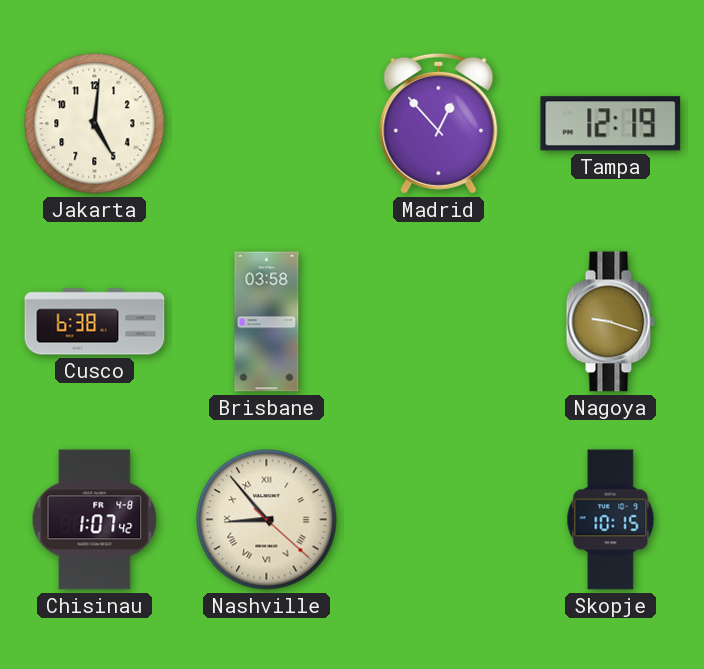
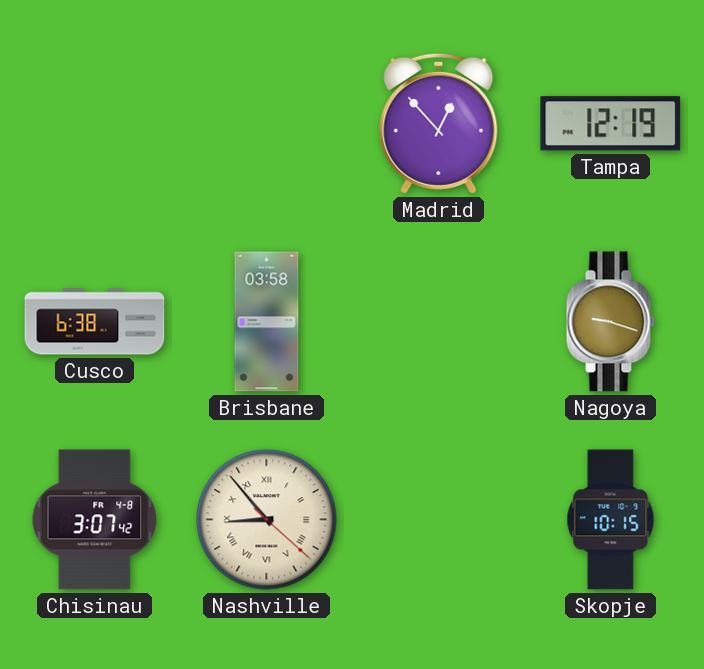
Jakarta: 5:01 -> none (95, 124)
Chisinau: 1:07 -> 3:07 (95, 520)
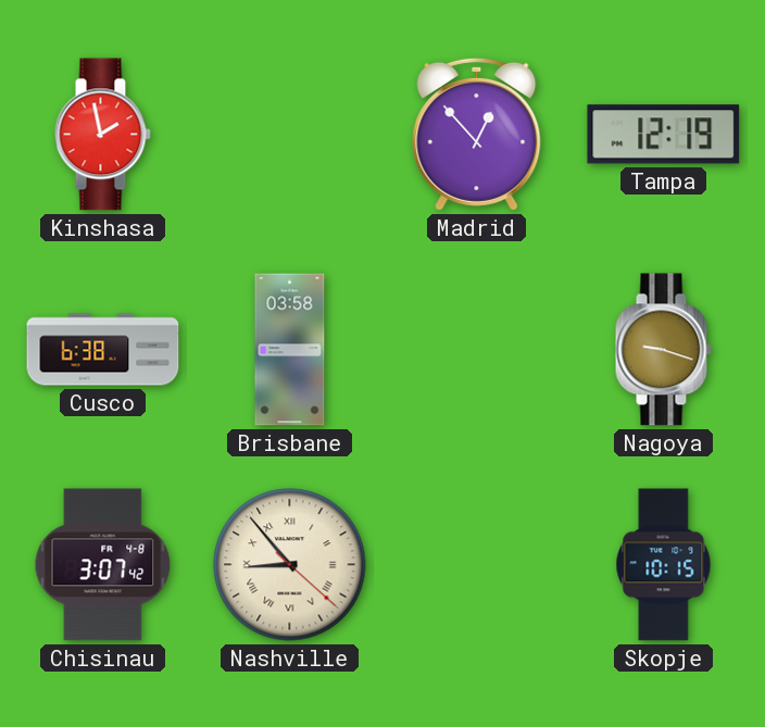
Kinshasa: none -> 1:58 (102, 135)
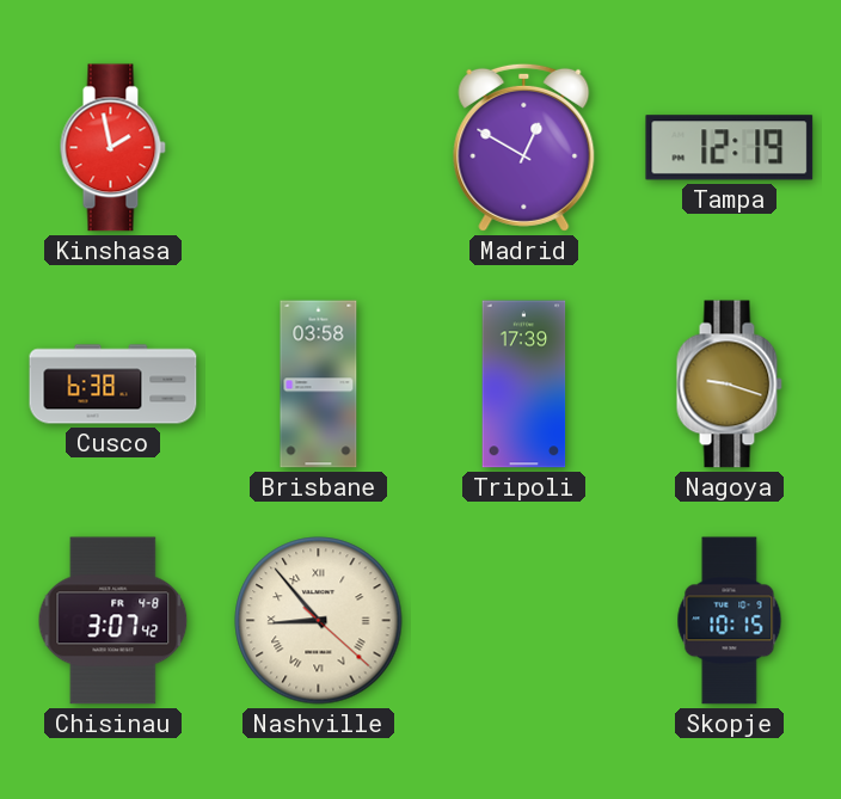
Madrid: 12:53 -> 12:50 (524, 147)
Tripoli: none -> 17:39 (524, 385)
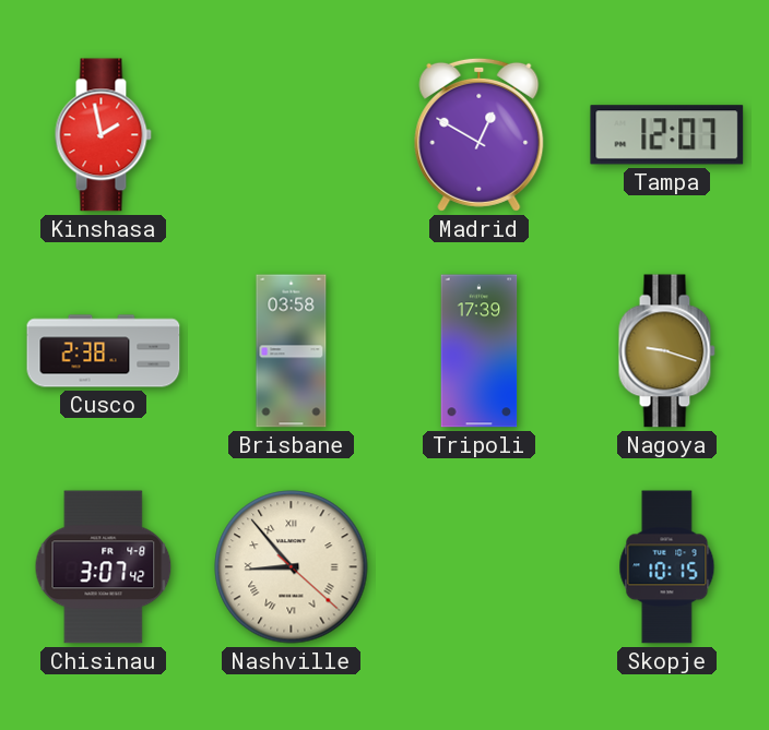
Tampa: 12:19 -> 12:07 (667, 135)
Cusco: 6:38 -> 2:38 (104, 351)
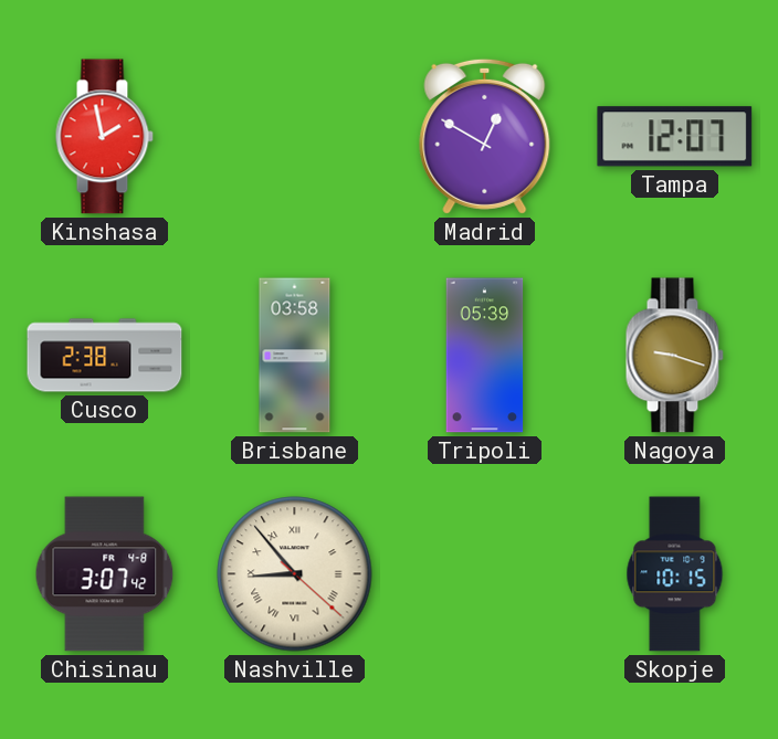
Tripoli: 17:39 -> 05:39 (485, 356)
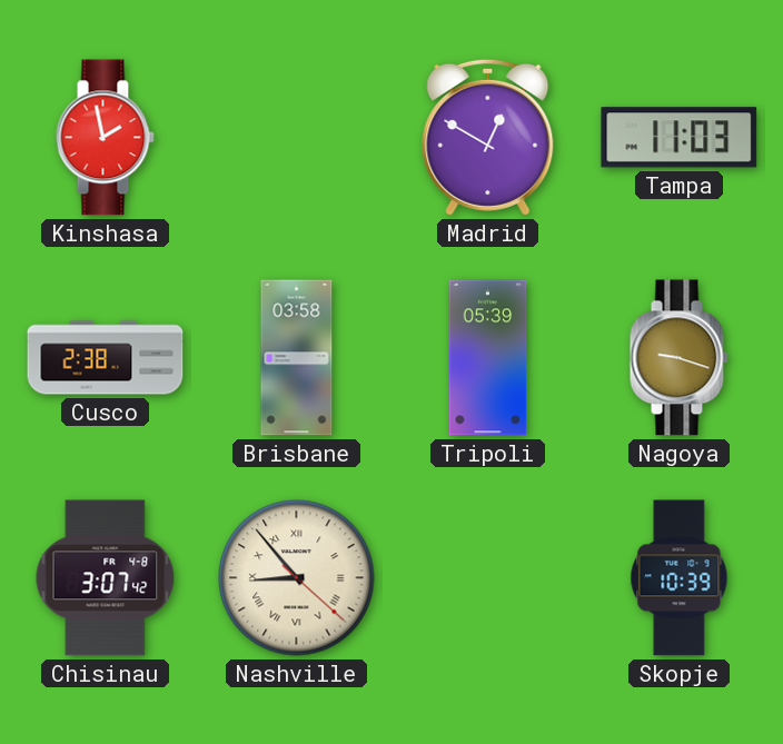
Tampa: 12:07 -> 11:03 (680, 138)
Skopje: 10:15 -> 10:39 (680, 578)
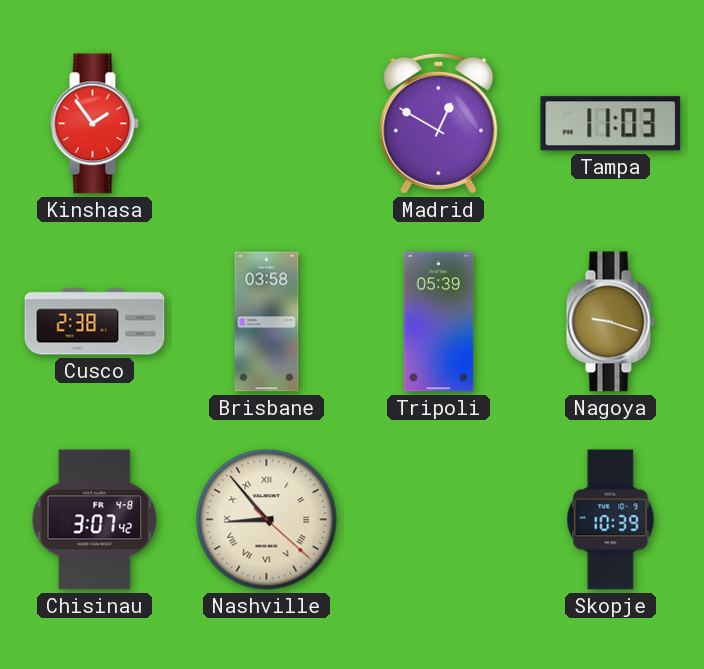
Kinshasa: 1:58 -> 1:54 (94, 124)
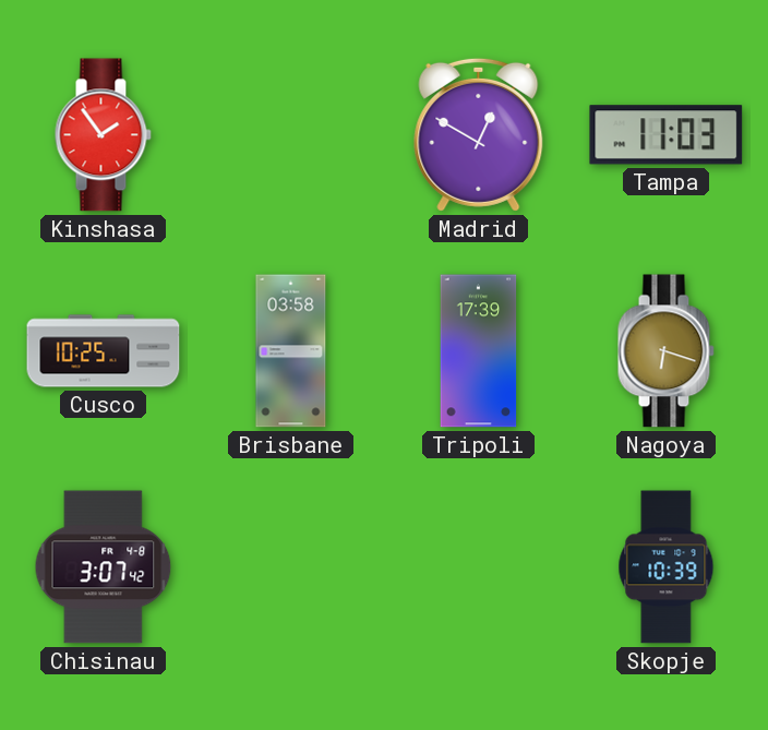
Cusco: 2:38 -> 10:25 (104, 351)
Tripoli: 05:39 -> 17:39 (479, 351)
Nagoya: 9:18 -> 6:18 (665, 351)
Nashville: 8:53 -> none (267, 520)
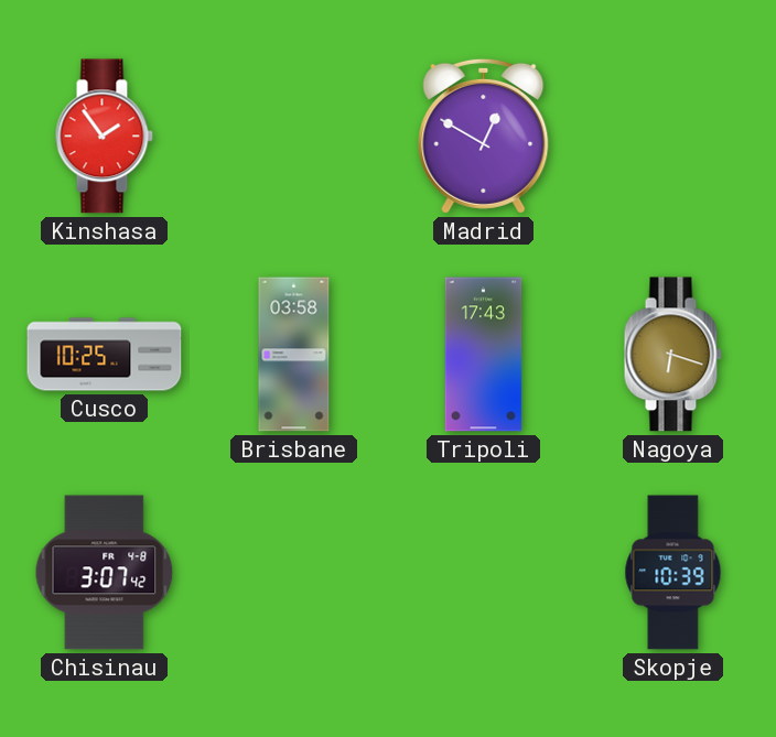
Tampa: 11:03 -> none (667, 135)
Tripoli: 17:39 -> 17:43 (484, 355)
